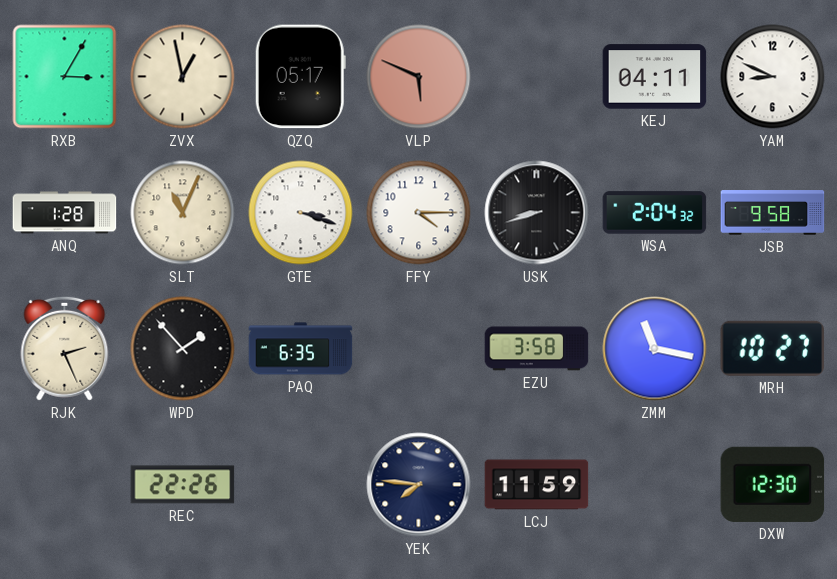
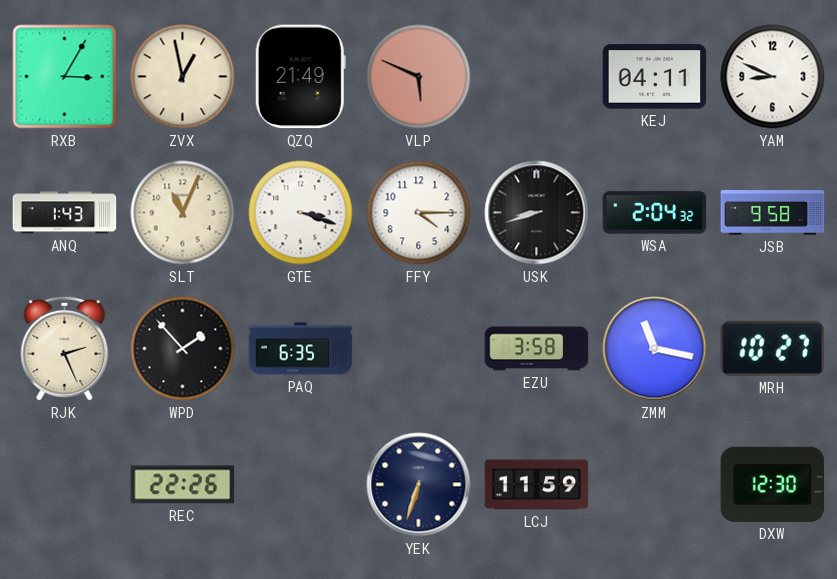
QZQ: 05:17 -> 21:49 (300, 77)
ANQ: 1:28 -> 1:43 (65, 213)
YEK: 7:46 -> 6:33 (419, 485)
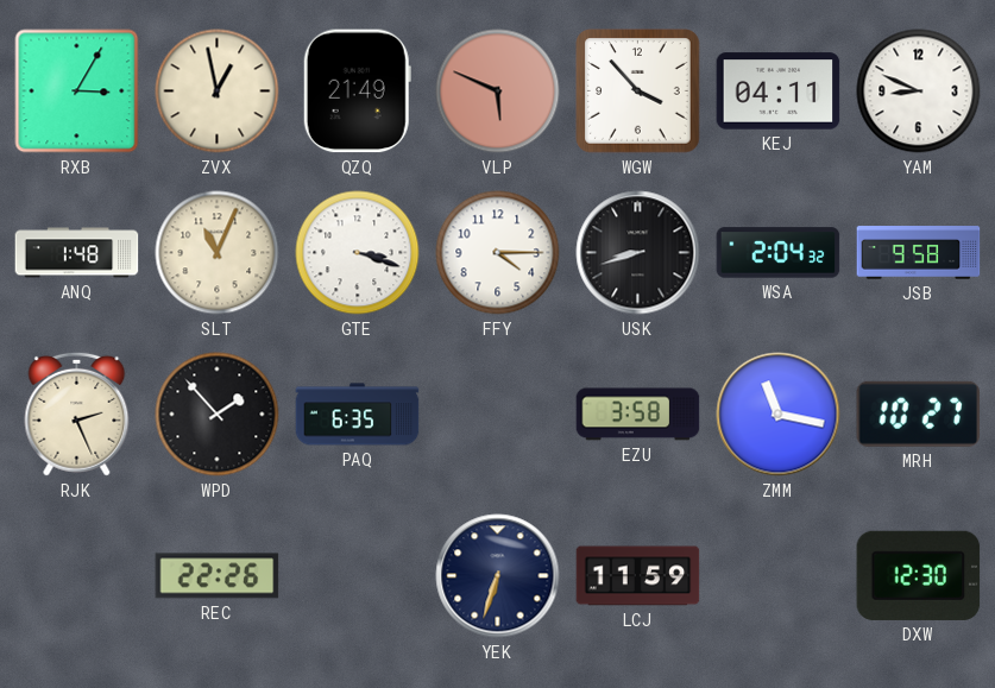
WGW: none -> 3:53 (638, 91)
ANQ: 1:43 -> 1:48 (77, 253)
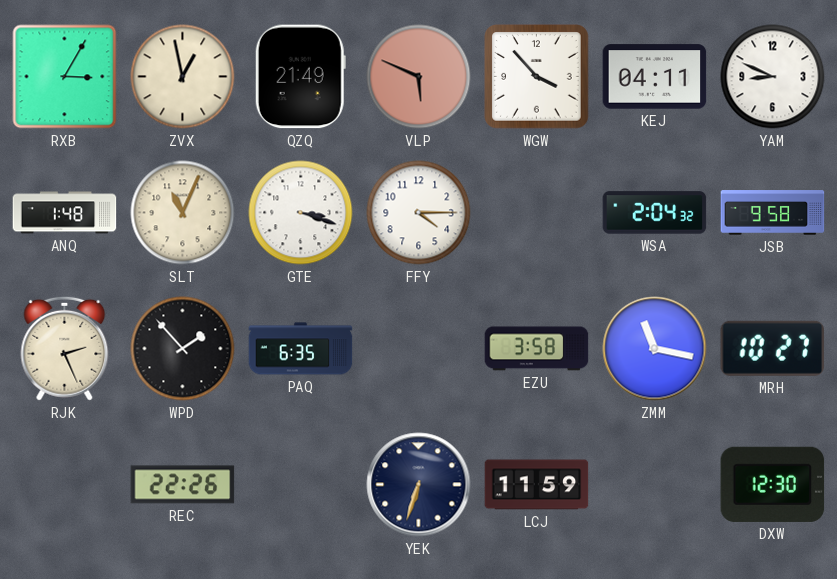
USK: 8:42 -> none (638, 253)
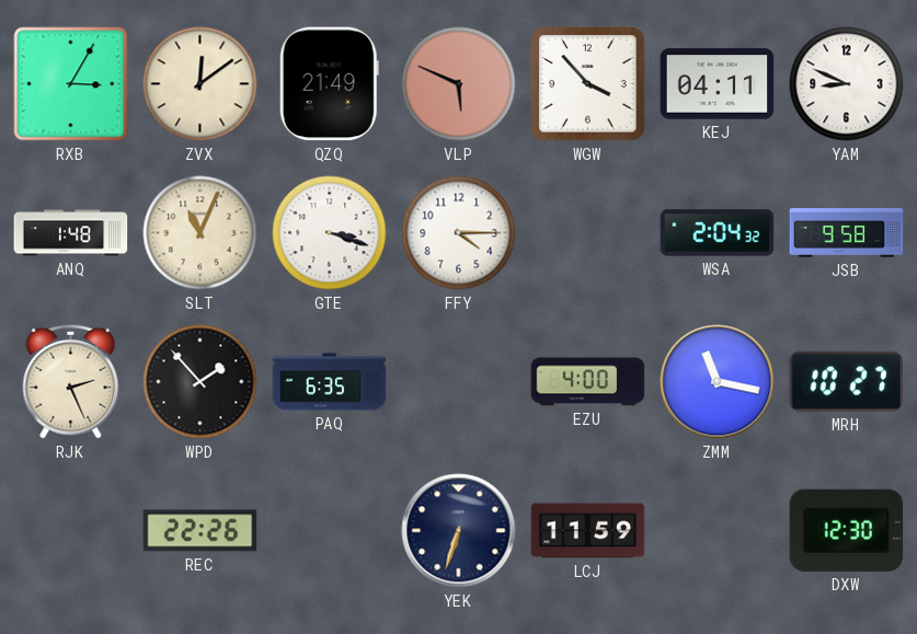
ZVX: 12:58 -> 12:09 (200, 84)
EZU: 3:58 -> 4:00 (588, 382)
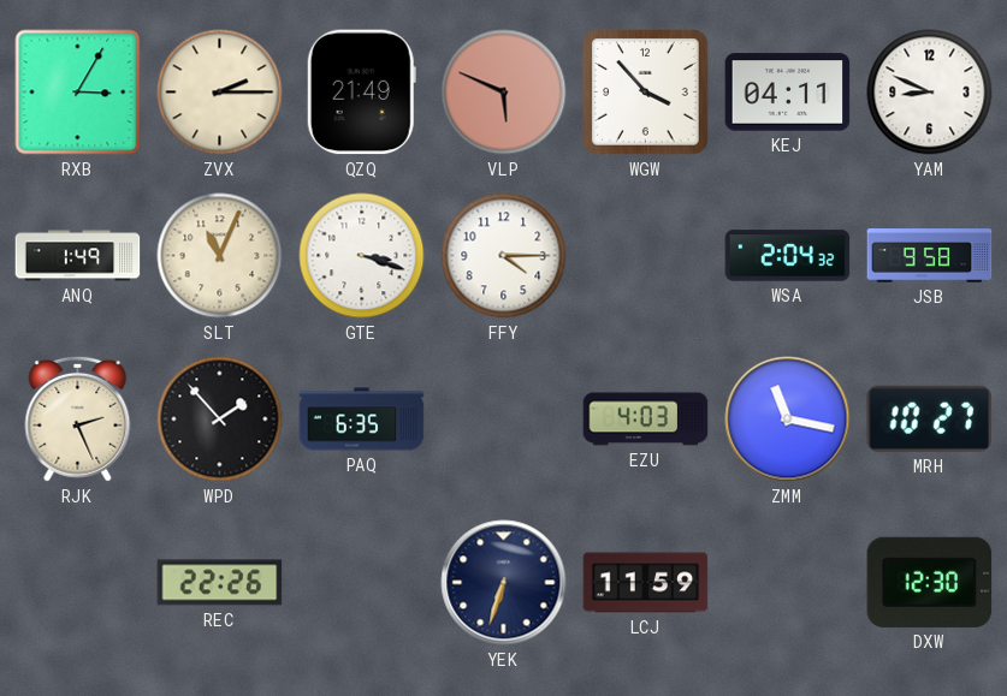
ZVX: 12:09 -> 2:15 (220, 93)
ANQ: 1:48 -> 1:49 (78, 256)
EZU: 4:00 -> 4:03 (646, 420)
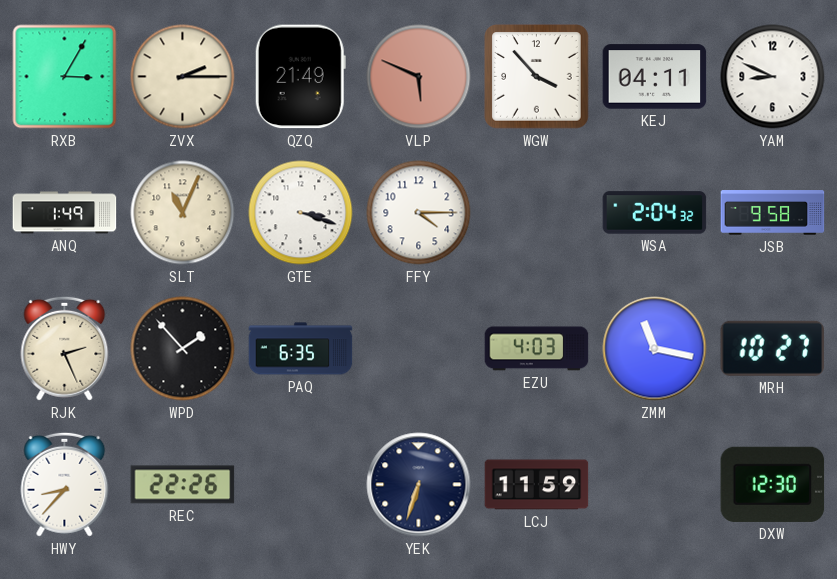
HWY: none -> 8:37 (65, 484)
